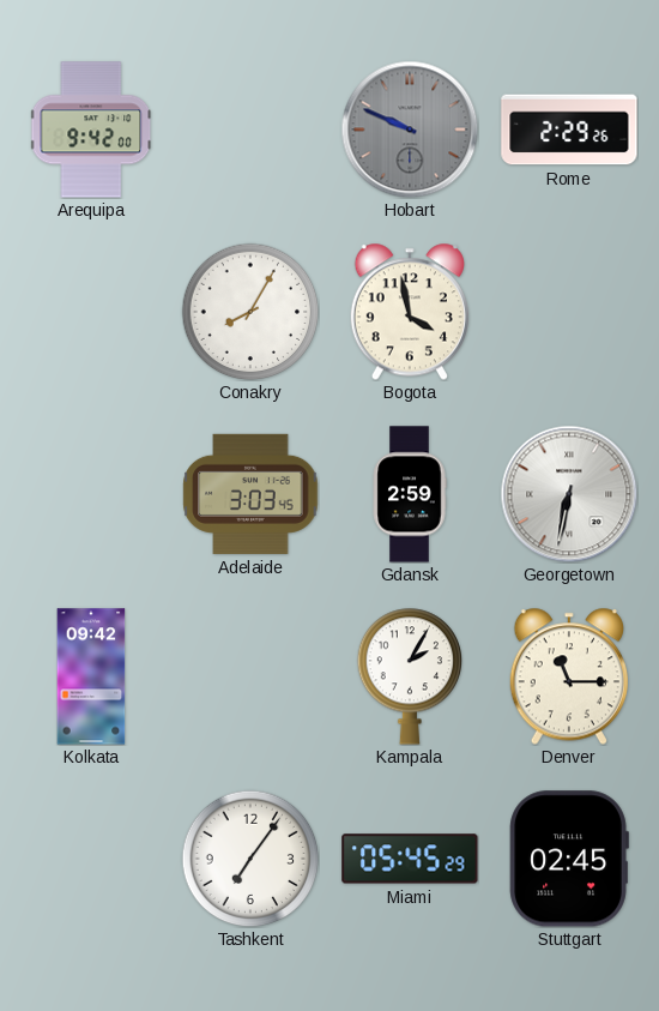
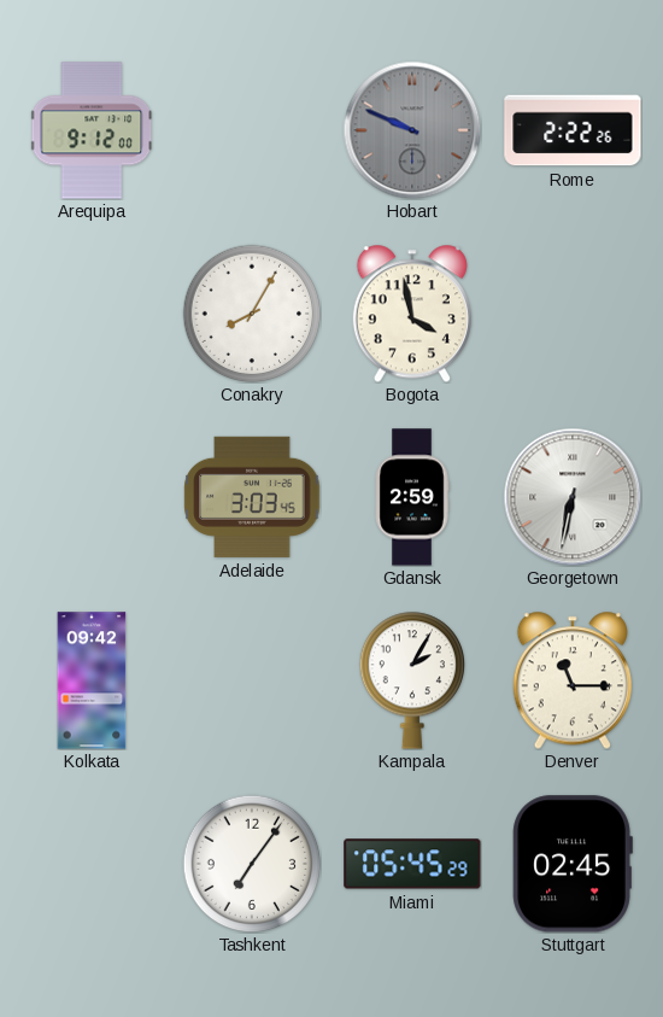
Arequipa: 9:42 -> 9:12 (93, 130)
Rome: 2:29 -> 2:22 (573, 130)
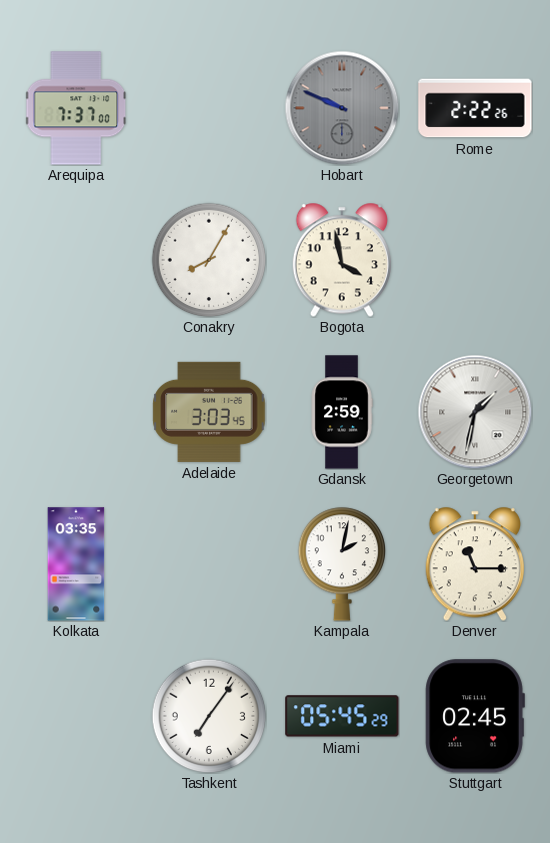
Arequipa: 9:12 -> 7:37 (77, 108)
Georgetown: 6:32 -> 1:32 (475, 412)
Kolkata: 09:42 -> 03:35 (76, 564)
Kampala: 2:05 -> 2:02 (341, 564)
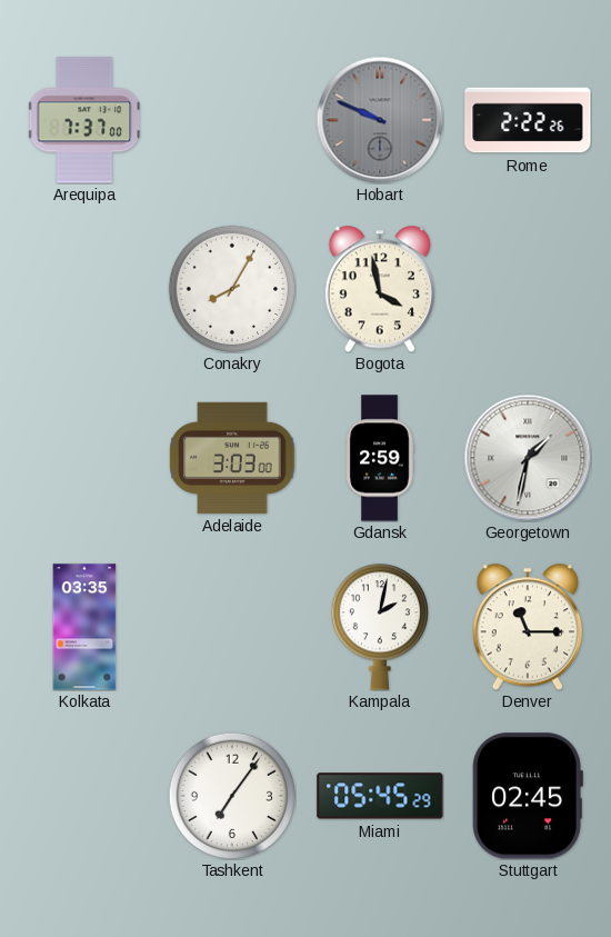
Adelaide: 3:03:45 -> 3:03:00 (232, 458)
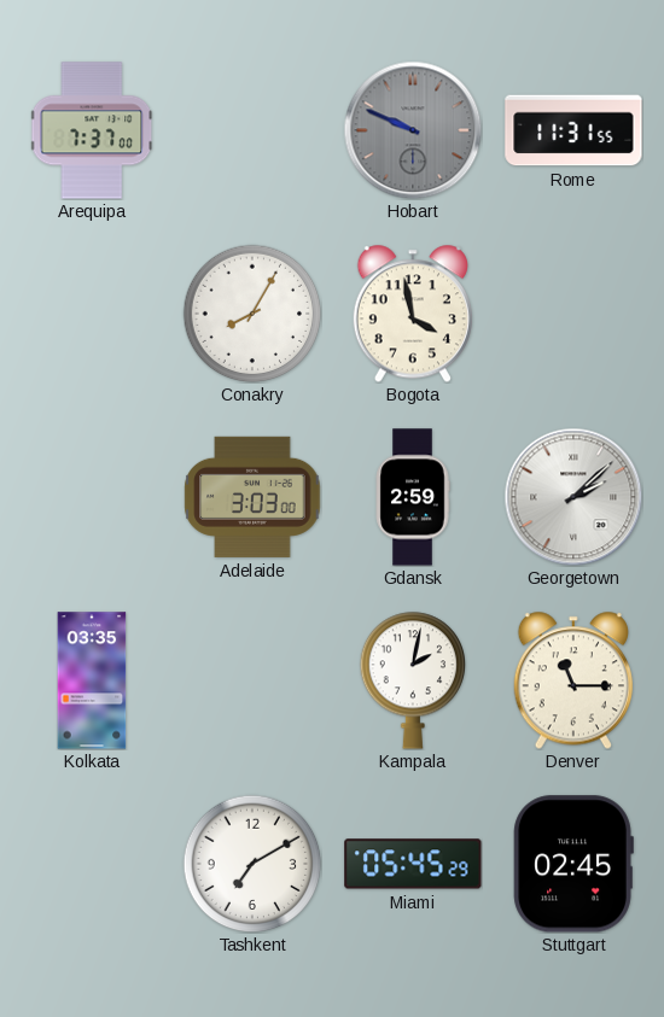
Rome: 2:22 -> 11:31 (573, 130)
Georgetown: 1:32 -> 2:08 (573, 497)
Tashkent: 7:06 -> 7:10 (252, 864)
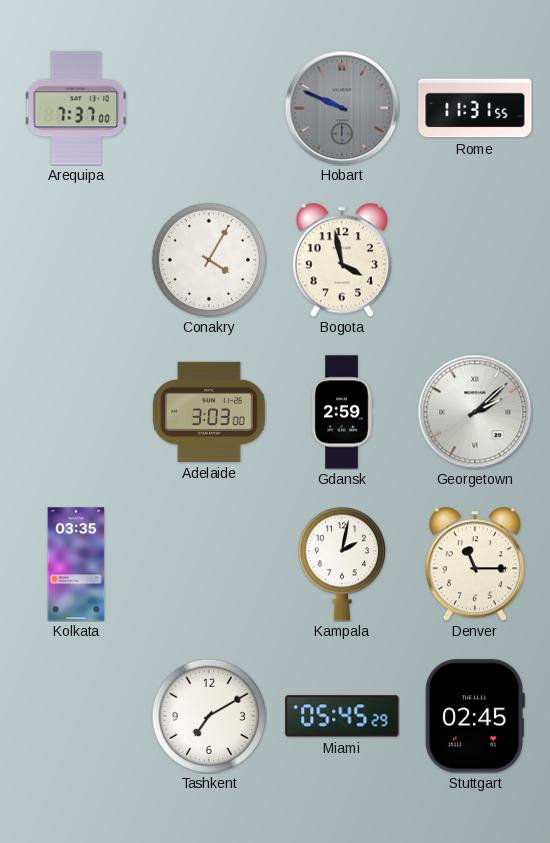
Conakry: 8:05 -> 4:05 (209, 260)
